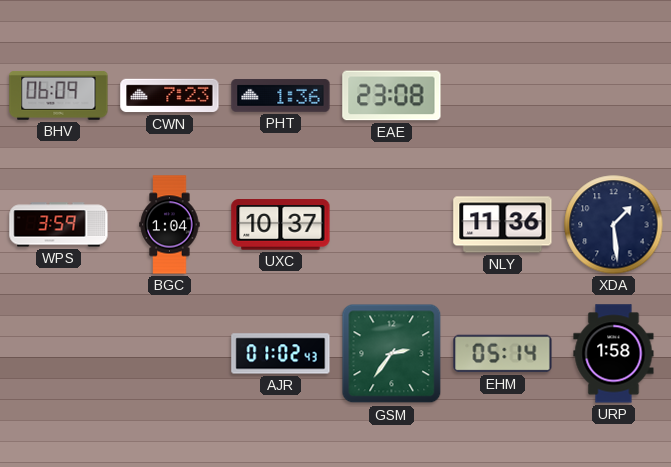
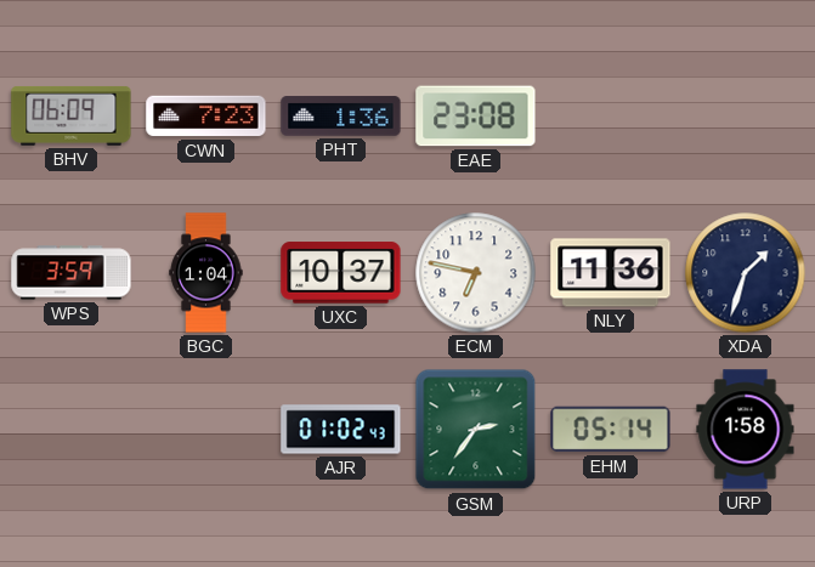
ECM: none -> 6:47 (476, 273)
XDA: 1:29 -> 1:33 (746, 273)
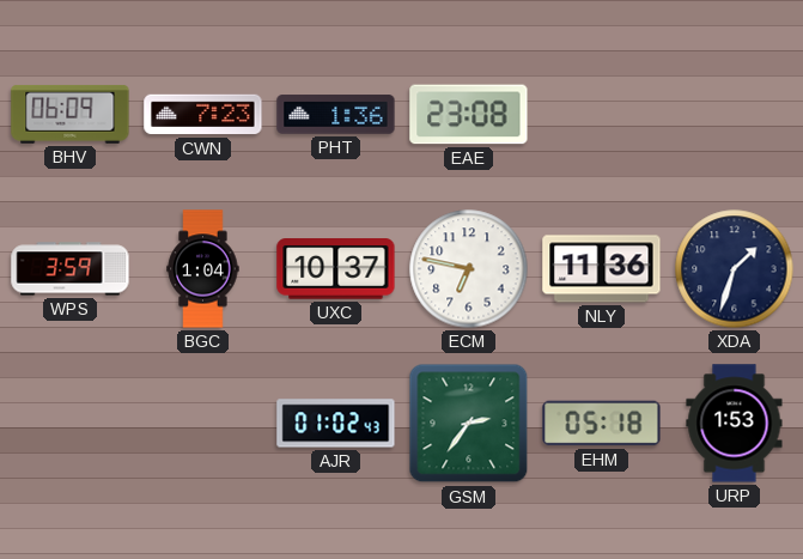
EHM: 05:14 -> 05:18 (602, 424)
URP: 1:58 -> 1:53 (735, 424)
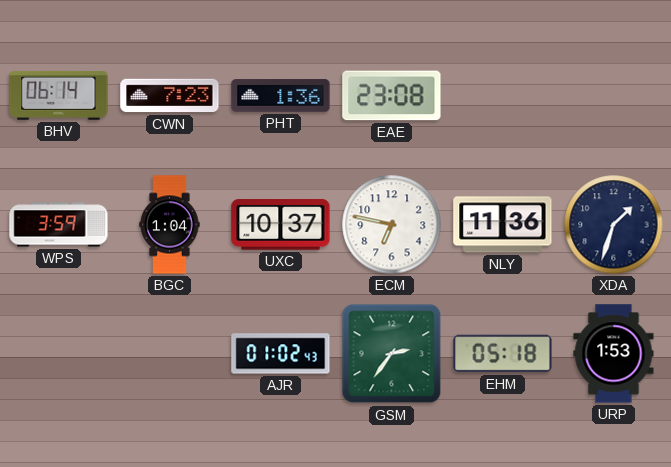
BHV: 06:09 -> 06:14 (59, 95)
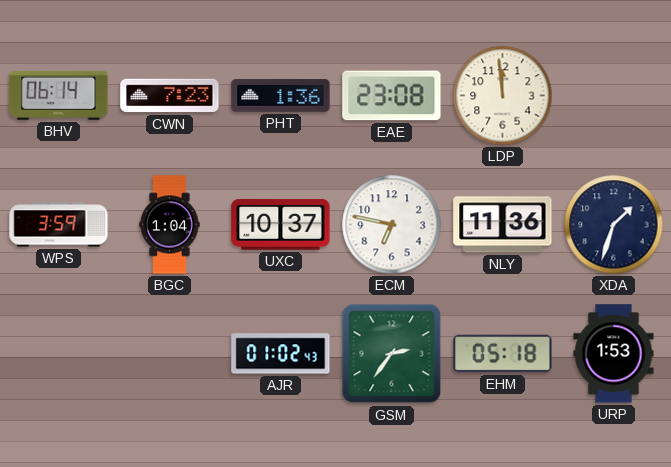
LDP: none -> 11:59 (503, 96)
